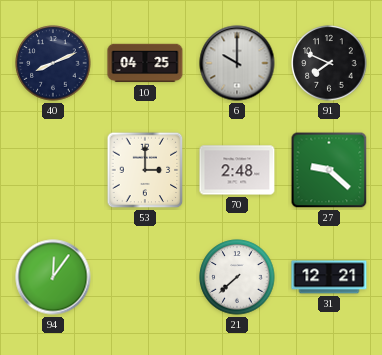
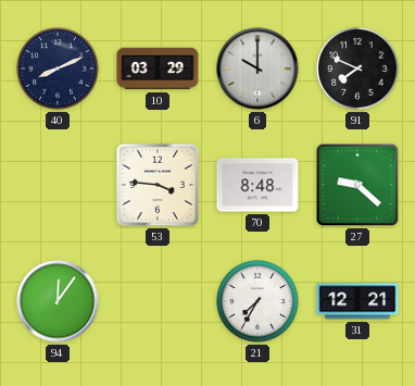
10: 04:25 -> 03:29 (158, 69)
53: 3:00 -> 3:46 (158, 185)
70: 2:48 -> 8:48 (257, 185)
21: 7:38 -> 7:35 (257, 301)
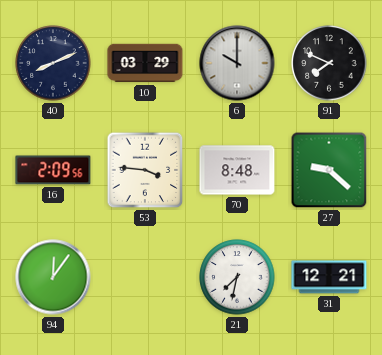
16: none -> 2:09 (53, 170)
21: 7:35 -> 7:32 (237, 277)
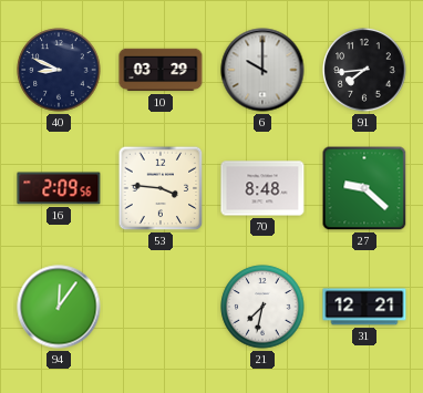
40: 8:11 -> 8:49 (59, 70)
91: 7:49 -> 7:44 (364, 70)
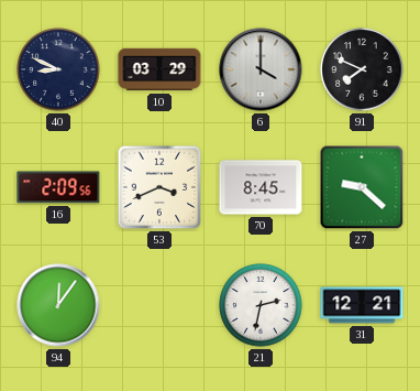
6: 10:00 -> 4:00 (261, 69)
91: 7:44 -> 7:49 (362, 69)
53: 3:46 -> 3:41 (159, 187)
70: 8:48 -> 8:45 (261, 187)
21: 7:32 -> 2:32 (261, 305)
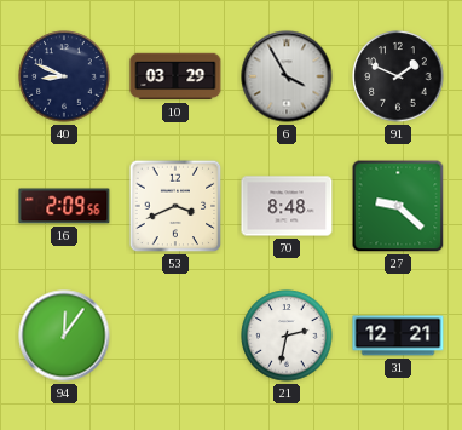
6: 4:00 -> 3:55 (287, 76)
91: 7:49 -> 1:49 (398, 76)
70: 8:45 -> 8:48 (287, 206)
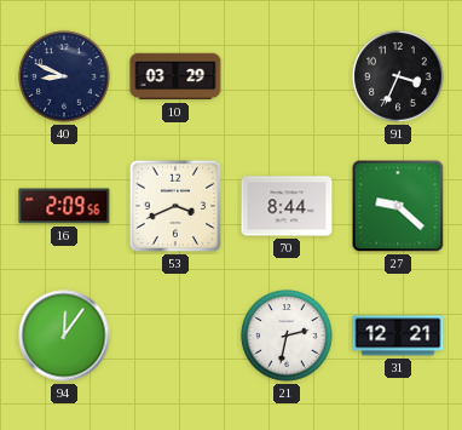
6: 3:55 -> none (287, 76)
91: 1:49 -> 3:34 (398, 76)
70: 8:48 -> 8:44 (287, 206)
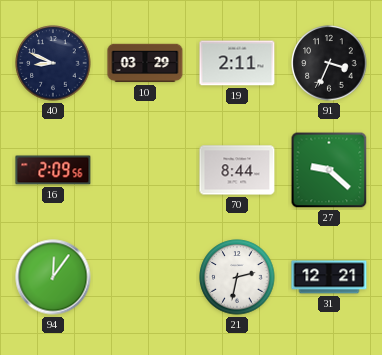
19: none -> 2:11 (237, 63)
53: 3:41 -> none (175, 206)
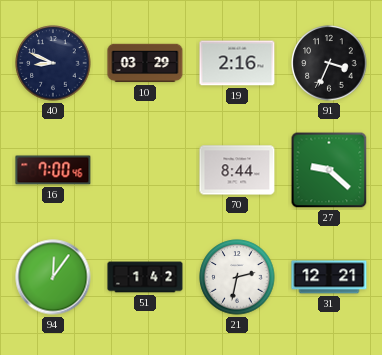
19: 2:11 -> 2:16 (237, 63)
16: 2:09 -> 7:00 (53, 170)
51: none -> 1:42 (145, 277)
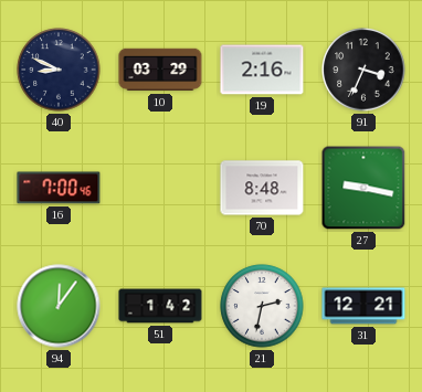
70: 8:44 -> 8:48 (262, 188)
27: 9:22 -> 9:17 (363, 188)
